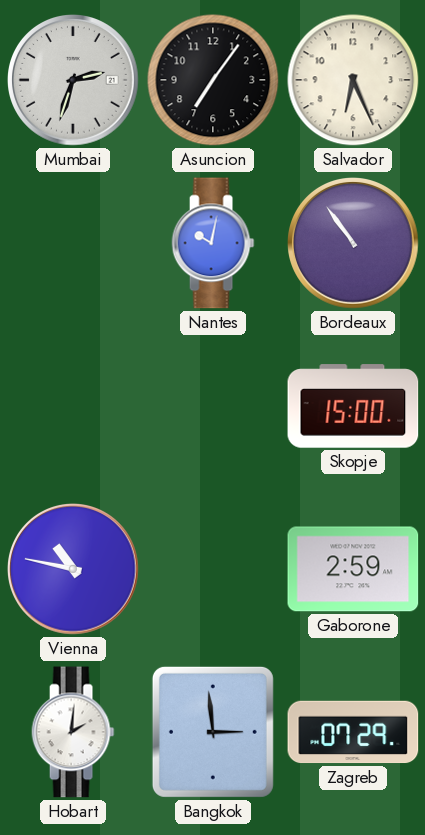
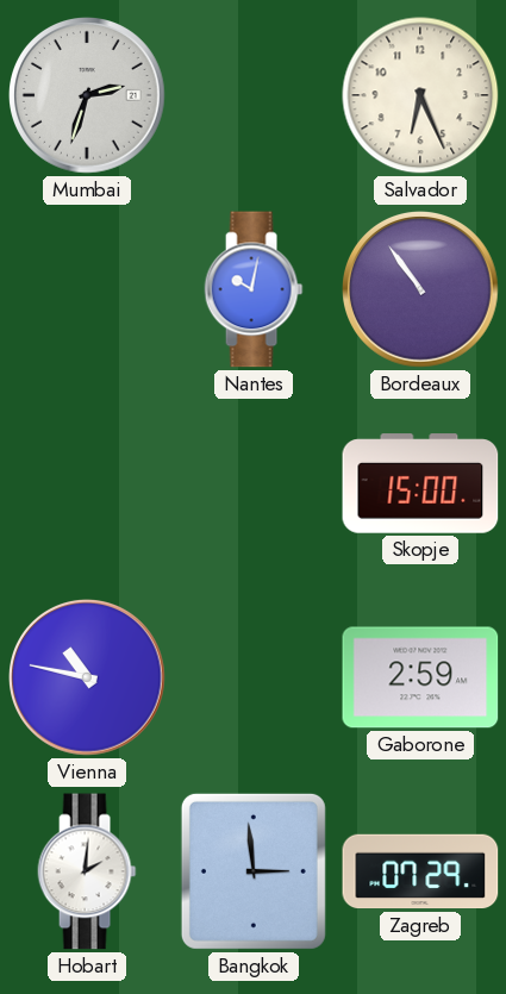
Asuncion: 7:06 -> none (213, 80)
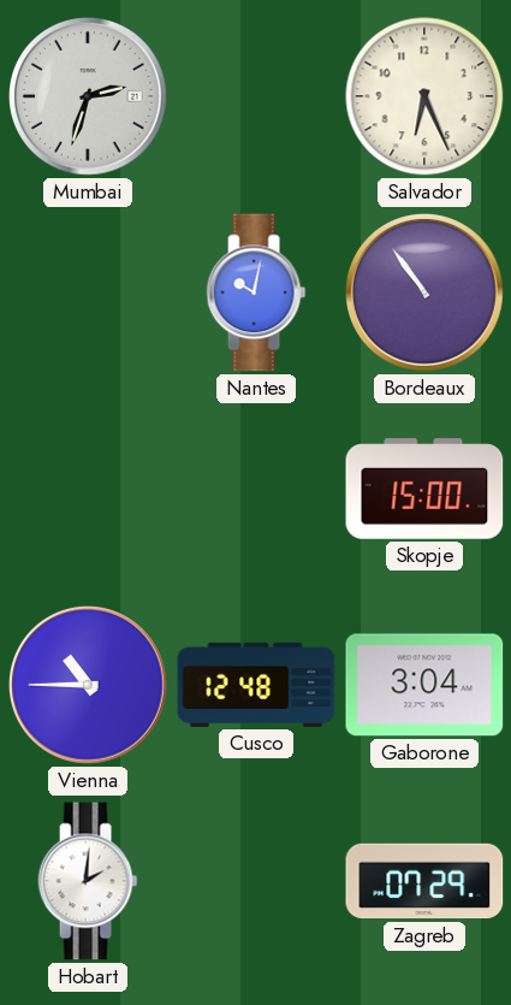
Vienna: 10:47 -> 10:45 (89, 686)
Cusco: none -> 12:48 (256, 685)
Gaborone: 2:59 -> 3:04 (424, 685)
Bangkok: 2:59 -> none (254, 871)
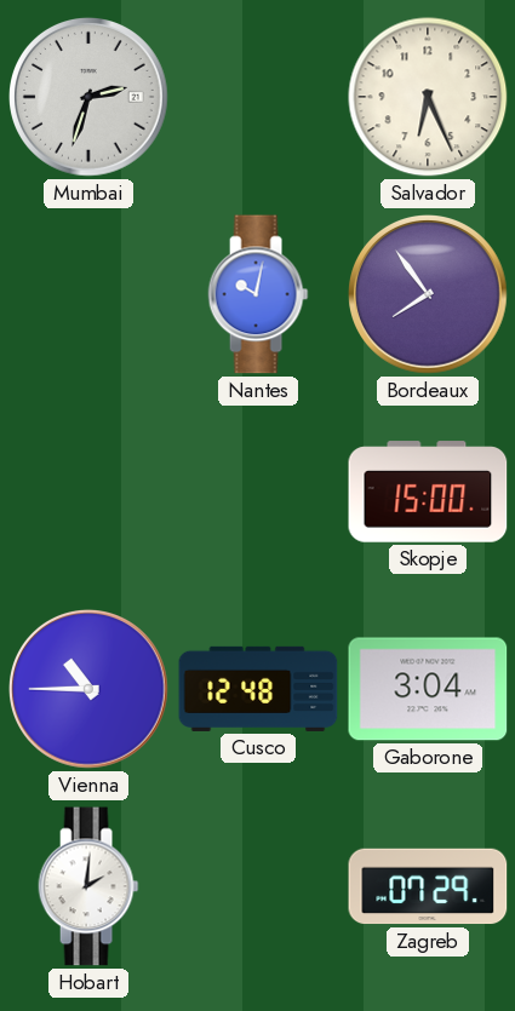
Bordeaux: 10:54 -> 7:54 (429, 295)
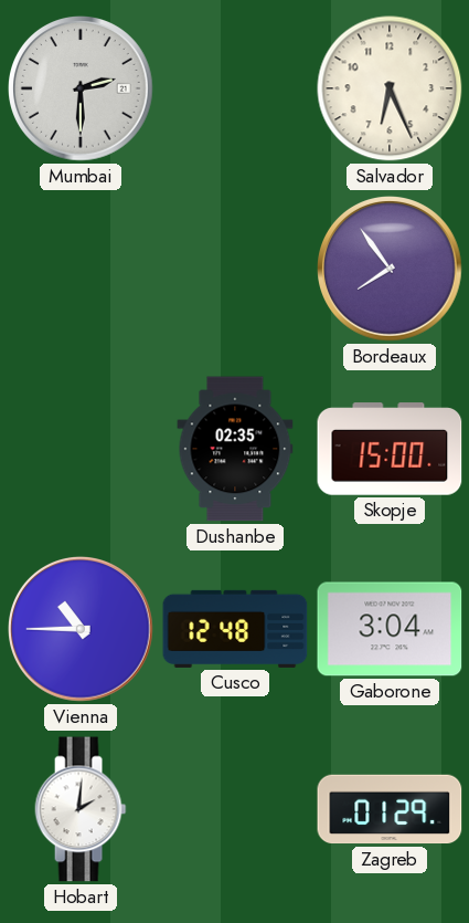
Mumbai: 2:33 -> 2:30 (82, 90)
Nantes: 10:02 -> none (258, 294)
Dushanbe: none -> 02:35 (235, 449)
Zagreb: 07:29 -> 01:29 (390, 809)
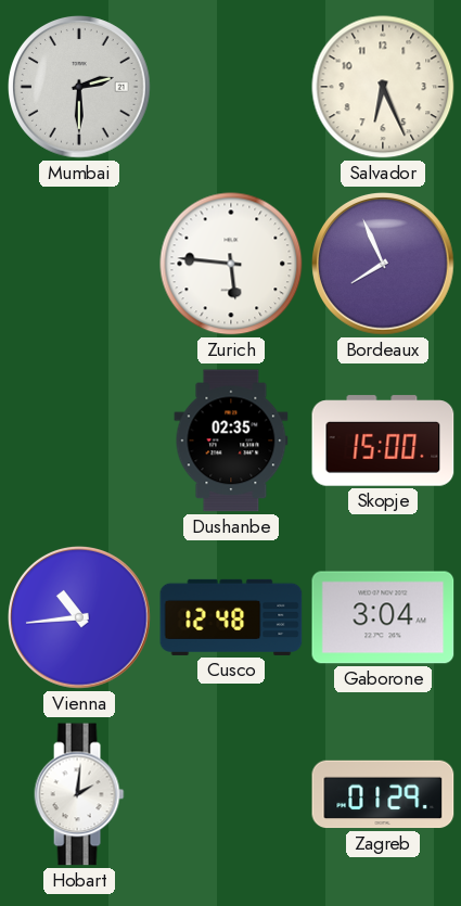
Zurich: none -> 5:46 (231, 264)
Bordeaux: 7:54 -> 7:56 (384, 265)
Vienna: 10:45 -> 10:44 (80, 618)
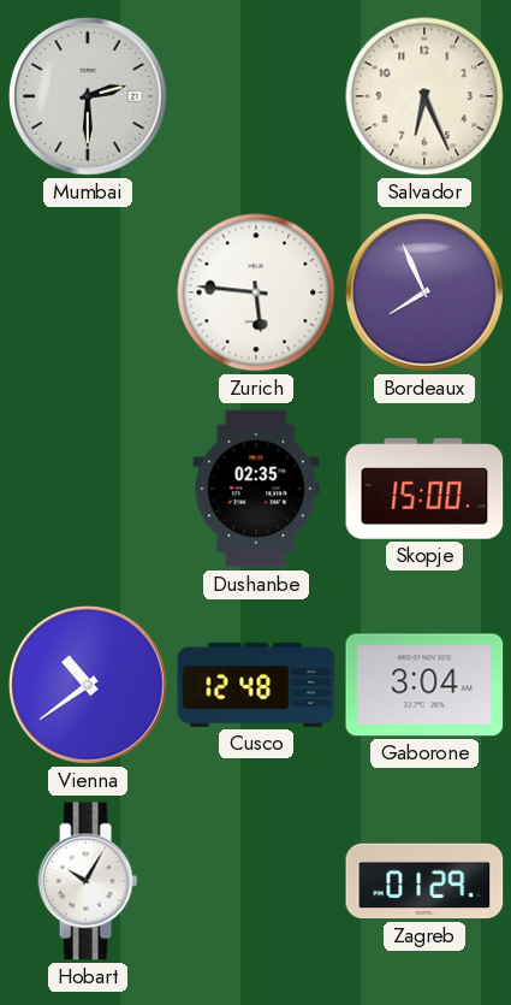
Vienna: 10:44 -> 10:39 (89, 686)
Hobart: 2:01 -> 10:05 (88, 881)
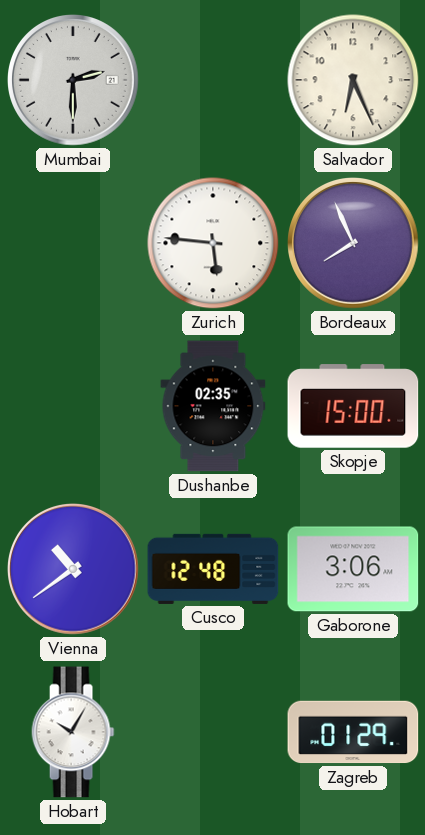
Gaborone: 3:04 -> 3:06 (353, 569)
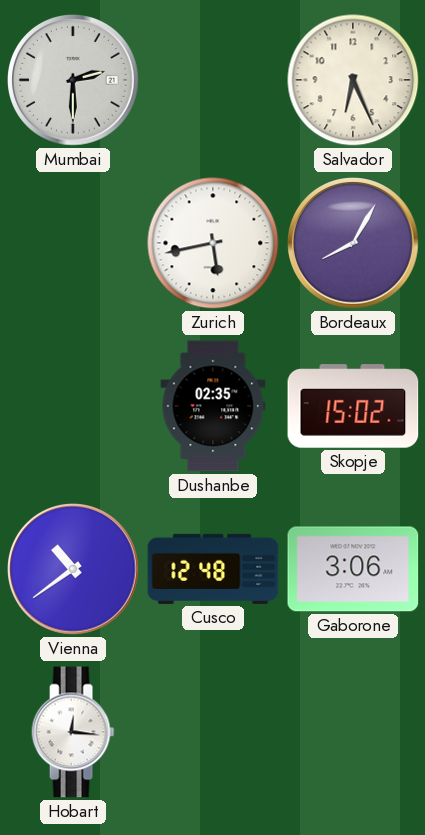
Zurich: 5:46 -> 5:43 (213, 243)
Bordeaux: 7:56 -> 8:05 (354, 244)
Skopje: 15:00 -> 15:02 (353, 406)
Hobart: 10:05 -> 12:16 (73, 732)
Zagreb: 01:29 -> none (353, 732)
